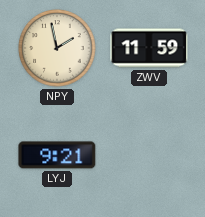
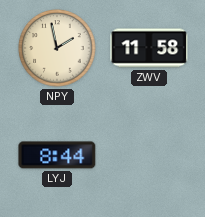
ZWV: 11:59 -> 11:58 (149, 48)
LYJ: 9:21 -> 8:44 (57, 155)
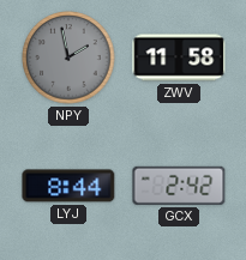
NPY dial: cream -> grey (68, 58)
GCX: none -> 2:42 (179, 186)
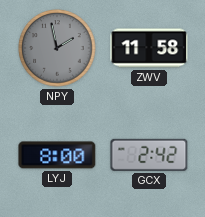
LYJ: 8:44 -> 8:00 (57, 155)
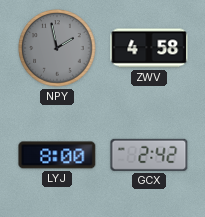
ZWV: 11:58 -> 4:58 (149, 48)
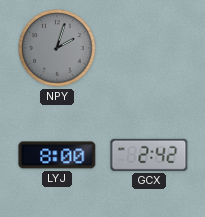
NPY: 1:58 -> 2:03 (57, 48)
ZWV: 4:58 -> none (149, 48)
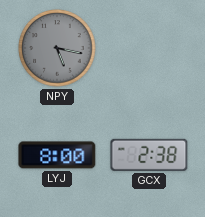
NPY: 2:03 -> 5:17 (57, 48)
GCX: 2:42 -> 2:38 (149, 155)
